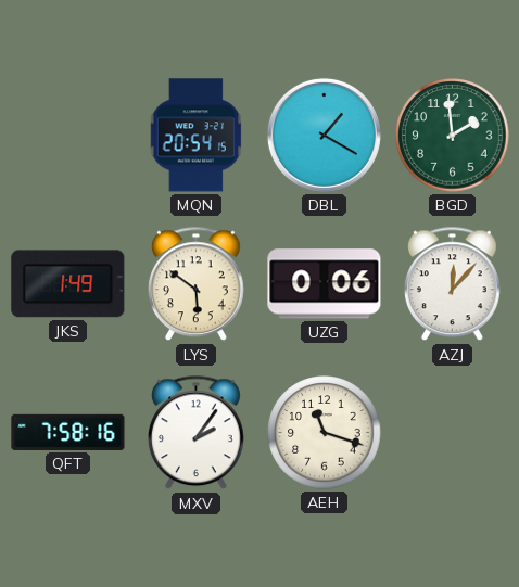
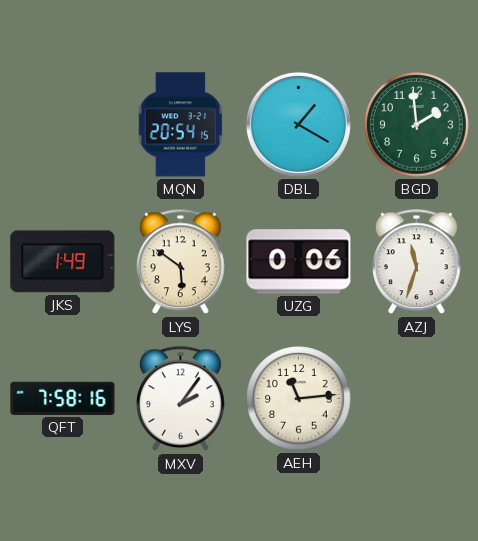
AZJ: 12:07 -> 11:33 (417, 262)
AEH: 11:18 -> 11:14 (299, 399)
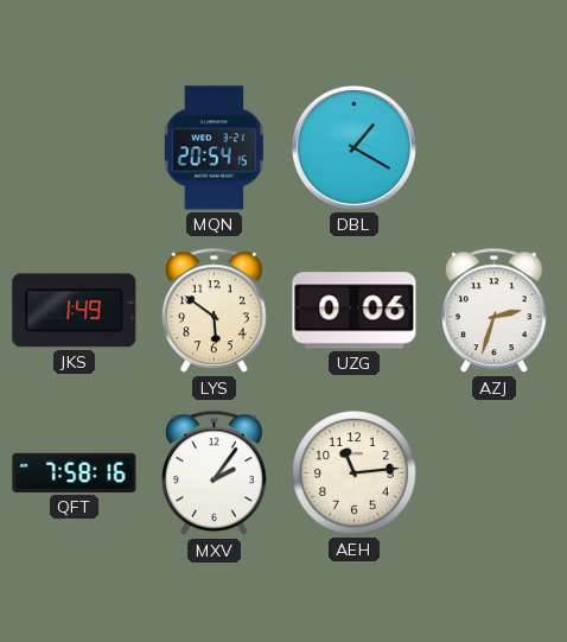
BGD: 1:59 -> none (417, 125)
AZJ: 11:33 -> 2:33 (495, 311)
